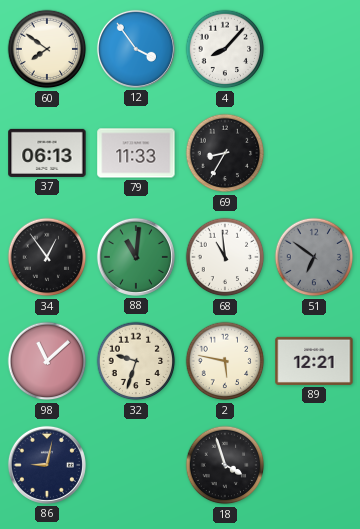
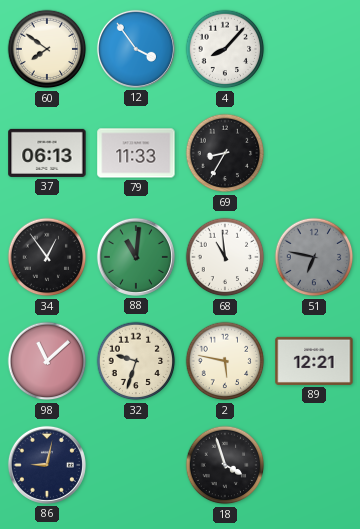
51: 6:51 -> 6:47 (314, 257)
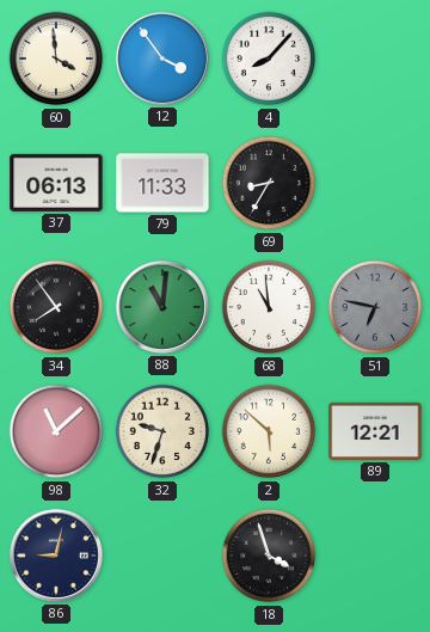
60: 7:51 -> 3:59 (56, 59)
34: 12:54 -> 7:54 (56, 307)
2: 5:47 -> 5:52 (269, 431)
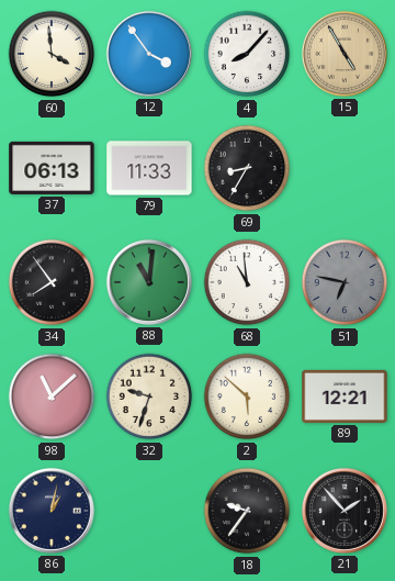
15: none -> 4:55 (345, 54)
86: 9:02 -> 1:02 (52, 511)
18: 3:57 -> 9:36 (247, 511)
21: none -> 1:53 (345, 511)
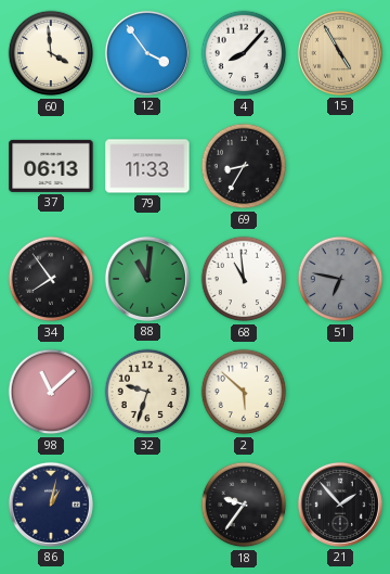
89: 12:21 -> none (345, 396)
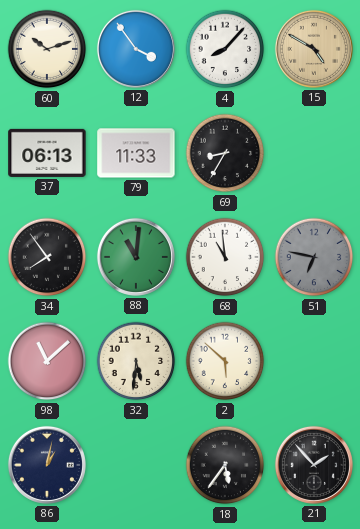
60: 3:59 -> 10:12 (47, 49)
15: 4:55 -> 4:50 (314, 49)
32: 9:33 -> 5:31 (136, 361)
18: 9:36 -> 5:36 (225, 465)
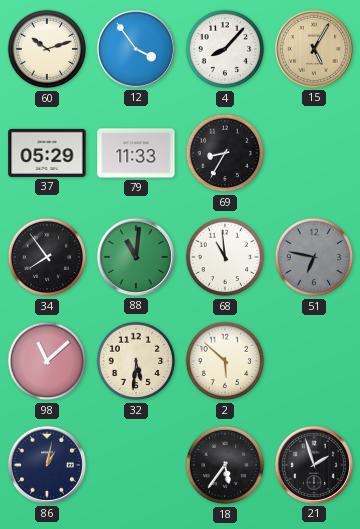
15: 4:50 -> 5:05 (314, 49)
37: 06:13 -> 05:29 (47, 153)
21: 1:53 -> 1:57 (314, 465)
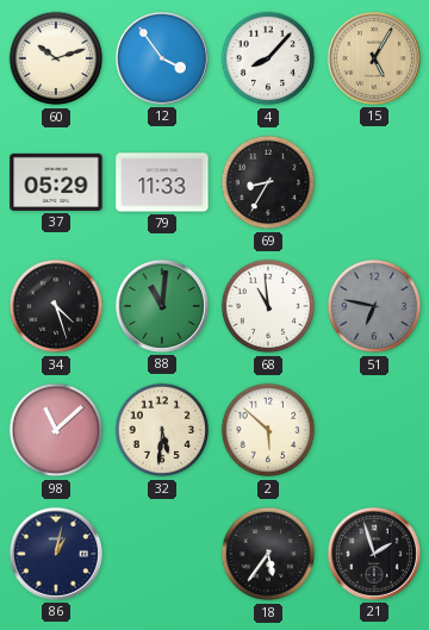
34: 7:54 -> 4:27 (56, 306)
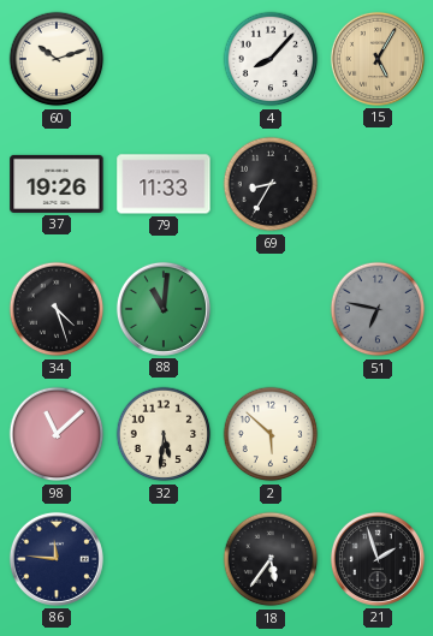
12: 3:54 -> none (162, 58)
37: 05:29 -> 19:26 (57, 184)
68: 10:59 -> none (268, 306)
86: 1:02 -> 11:46 (57, 559)
